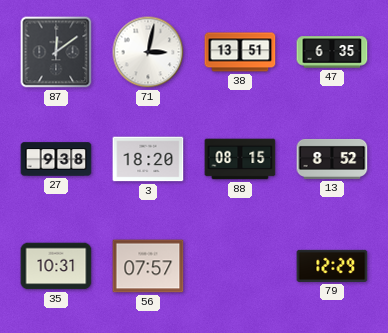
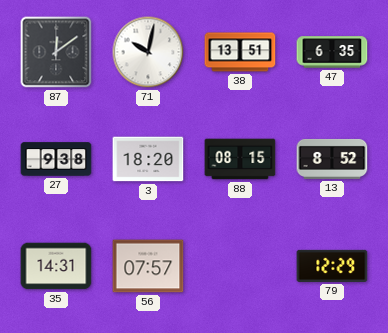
71: 3:02 -> 10:02 (148, 52)
35: 10:31 -> 14:31 (56, 266)
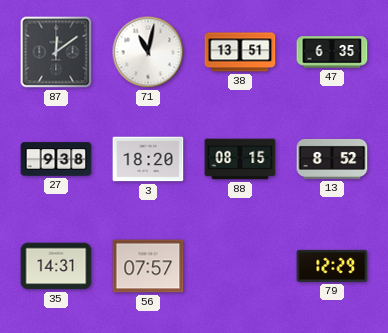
71: 10:02 -> 11:02 (148, 52)
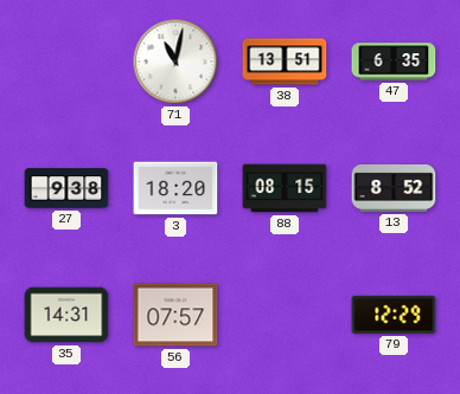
87: 12:09 -> none (56, 52)
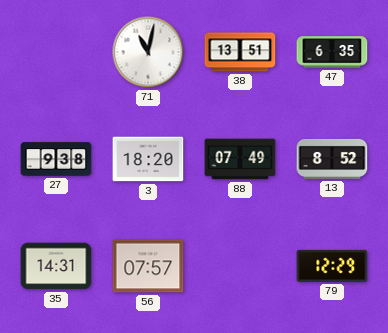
88: 08:15 -> 07:49 (240, 159)
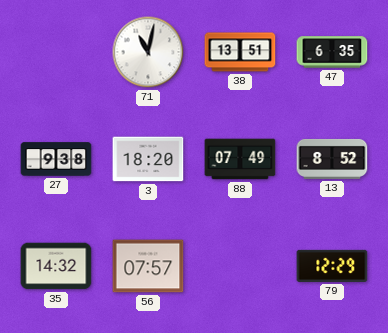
35: 14:31 -> 14:32 (56, 266)
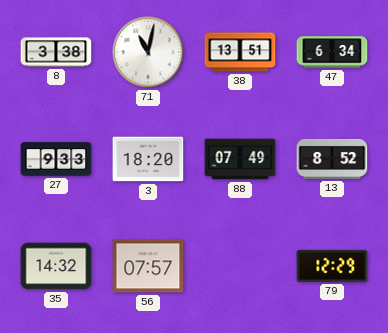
8: none -> 3:38 (56, 52)
47: 6:35 -> 6:34 (332, 52)
27: 9:38 -> 9:33 (56, 159)
